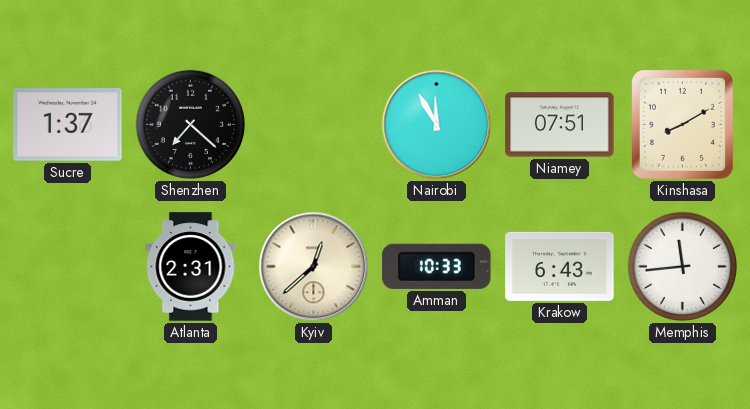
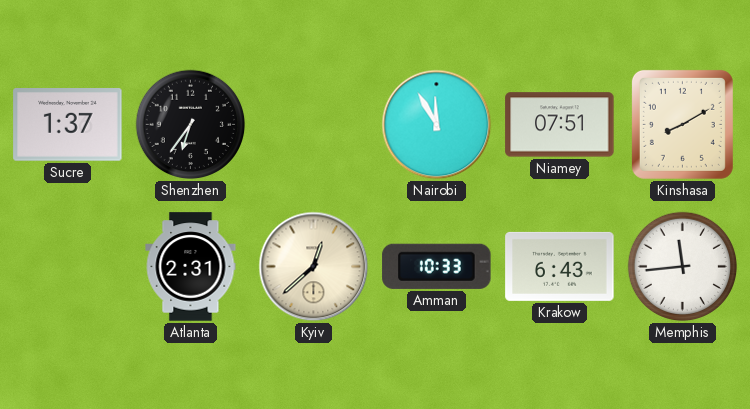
Shenzhen: 7:22 -> 6:36 (191, 125)
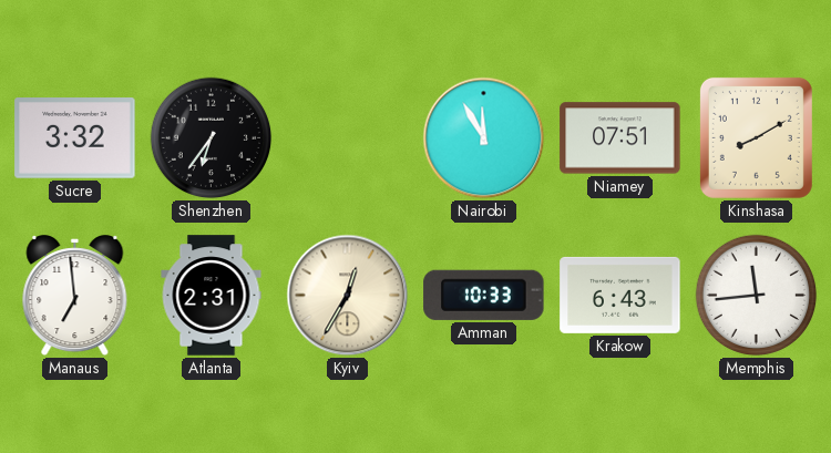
Sucre: 1:37 -> 3:32 (75, 138)
Manaus: none -> 6:59 (75, 296)
Kyiv: 12:38 -> 12:35 (348, 296)
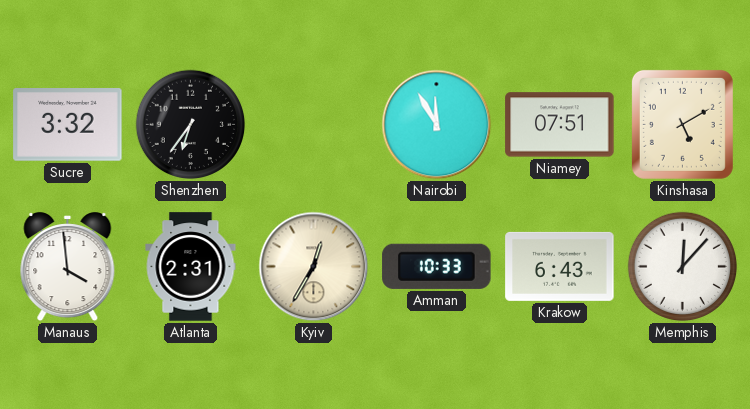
Kinshasa: 8:10 -> 5:10 (682, 124)
Manaus: 6:59 -> 3:59 (68, 267)
Memphis: 11:44 -> 12:07 (683, 267)
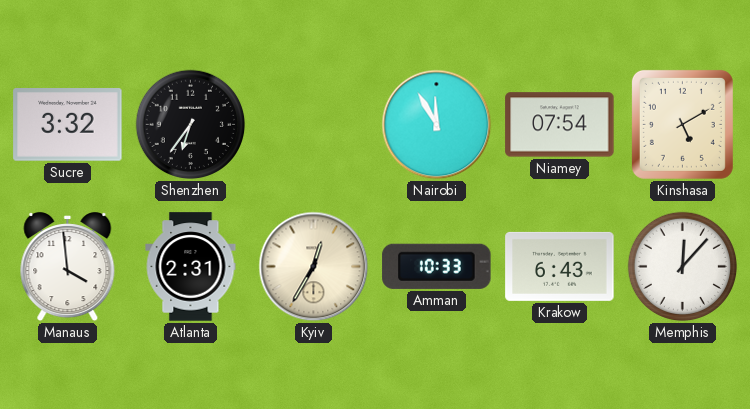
Niamey: 07:51 -> 07:54 (560, 125)
